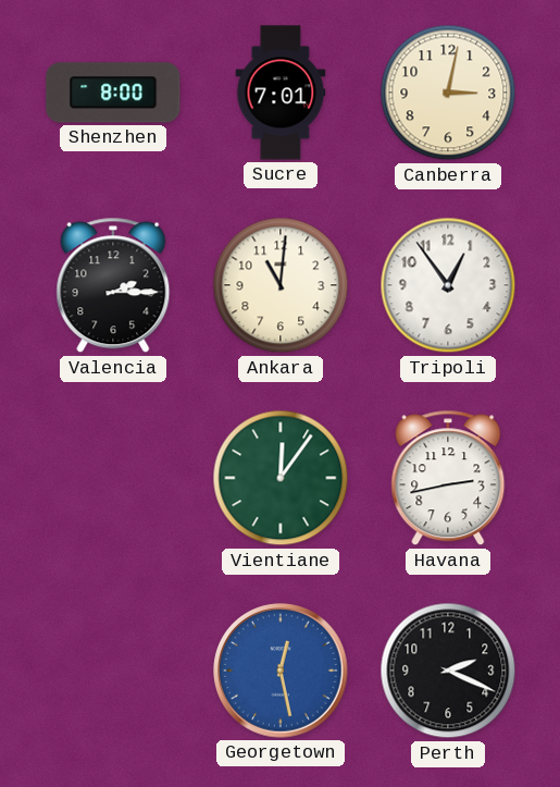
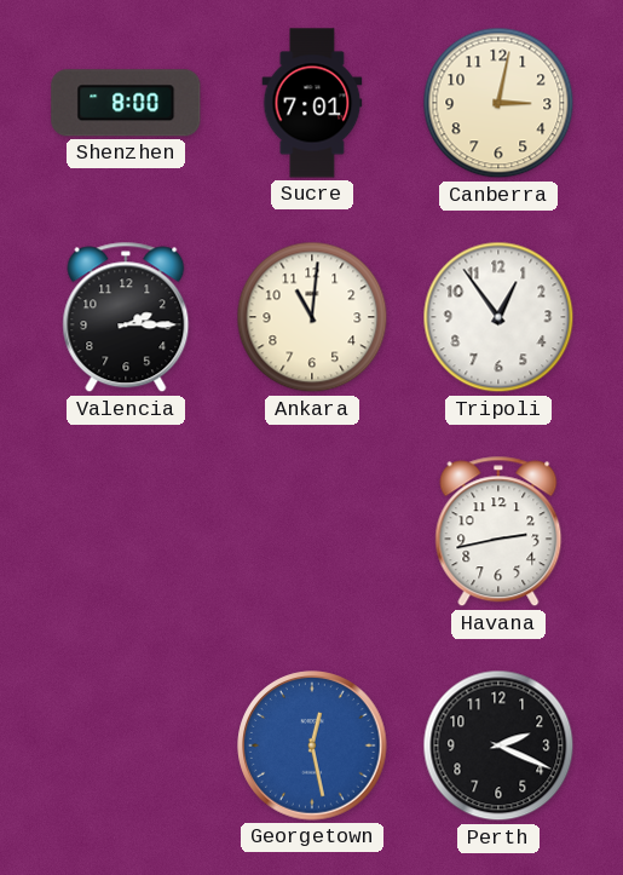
Vientiane: 12:06 -> none (281, 478)
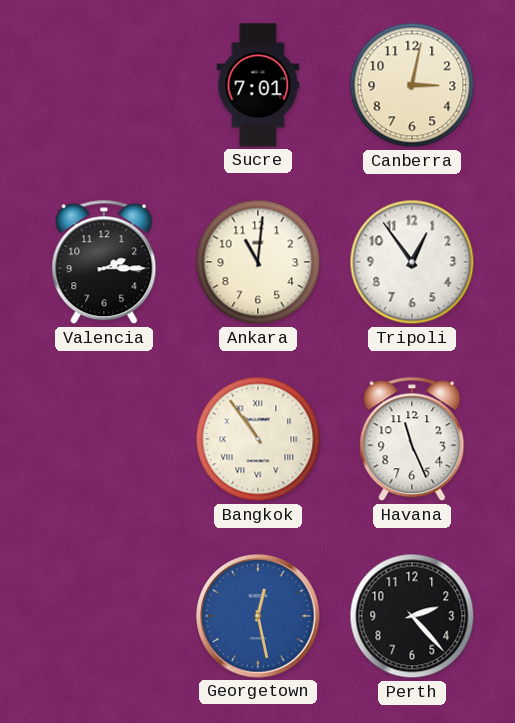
Shenzhen: 8:00 -> none (126, 103)
Bangkok: none -> 10:54 (258, 439)
Havana: 2:43 -> 11:26 (412, 439)
Perth: 2:19 -> 2:23 (412, 616)
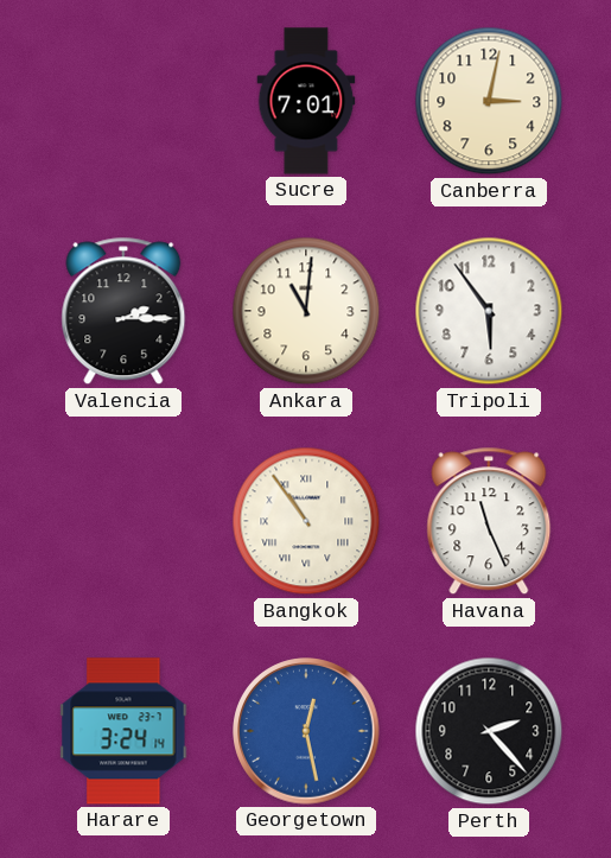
Tripoli: 12:54 -> 5:54 (489, 311)
Harare: none -> 3:24 (123, 731)
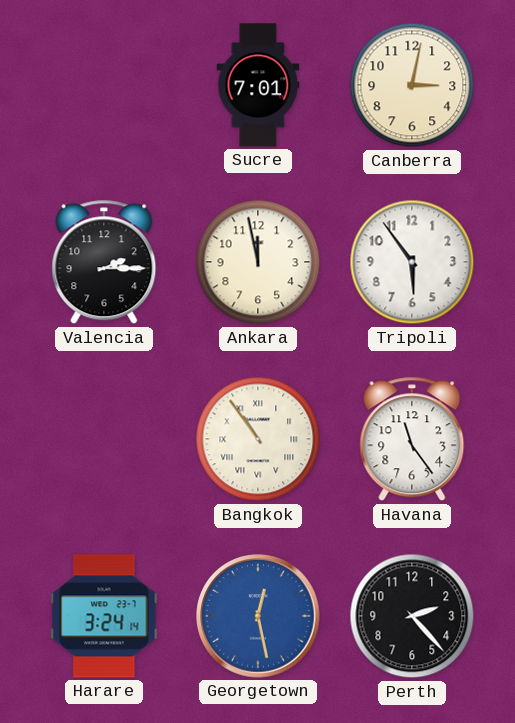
Ankara: 11:01 -> 11:58 (258, 262)
Havana: 11:26 -> 11:24 (412, 439)
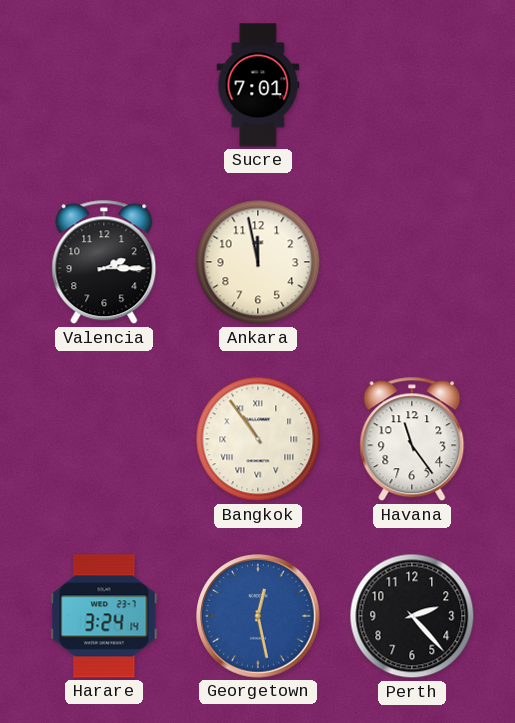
Canberra: 3:02 -> none (412, 85)
Tripoli: 5:54 -> none (412, 262)
